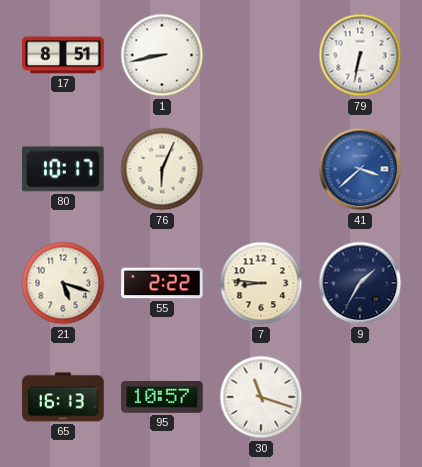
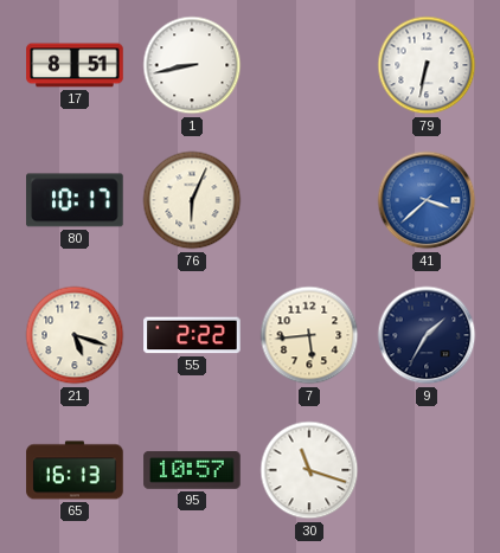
7: 8:46 -> 5:44 (309, 335)
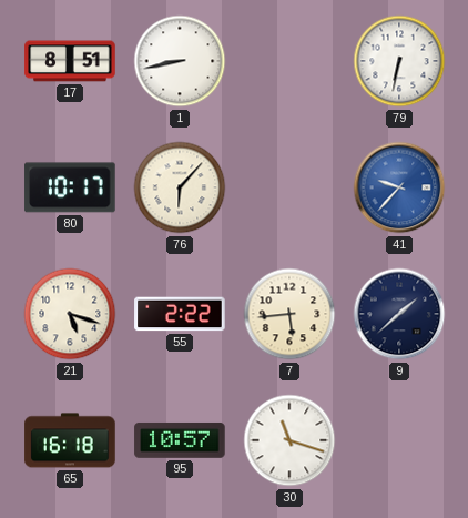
76: 6:04 -> 6:07 (180, 187)
41: 3:38 -> 9:37 (399, 187)
9: 1:35 -> 1:38 (399, 314)
65: 16:13 -> 16:18 (70, 440)
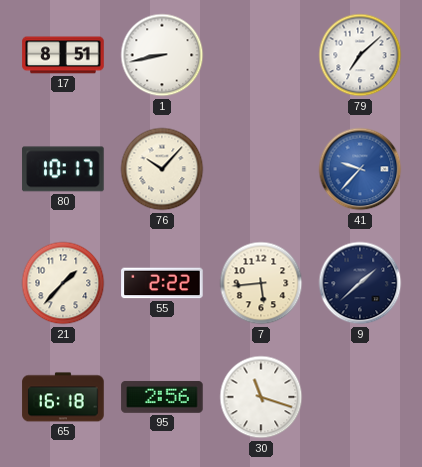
79: 6:32 -> 7:08 (360, 55)
76: 6:07 -> 10:07 (162, 169)
21: 5:18 -> 1:37 (63, 283)
95: 10:57 -> 2:56 (162, 397)
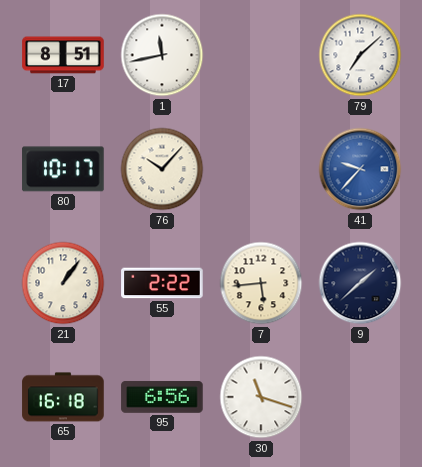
1: 8:43 -> 11:43 (162, 55)
21: 1:37 -> 1:06 (63, 283)
95: 2:56 -> 6:56 (162, 397)
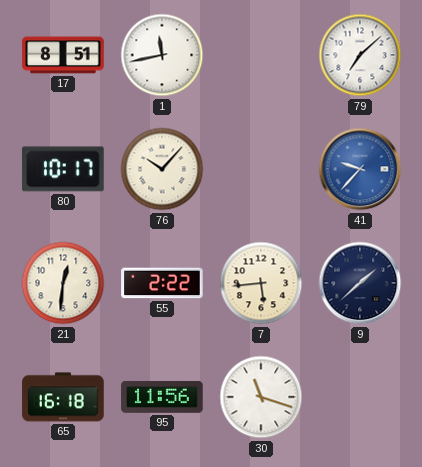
21: 1:06 -> 12:31 (63, 283)
95: 6:56 -> 11:56 (162, 397)
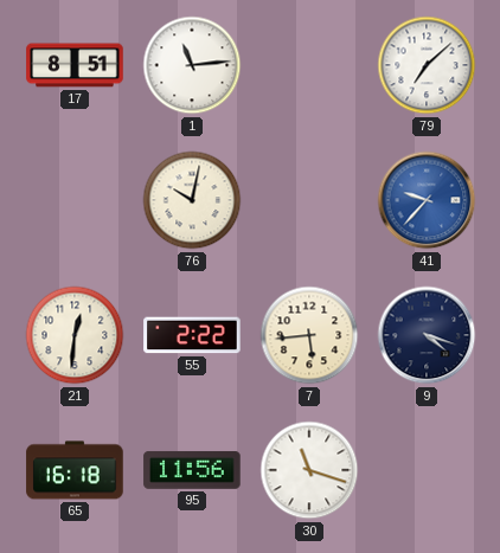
1: 11:43 -> 11:14 (192, 65)
80: 10:17 -> none (63, 169)
76: 10:07 -> 10:02 (192, 200)
9: 1:38 -> 4:18 (427, 335)
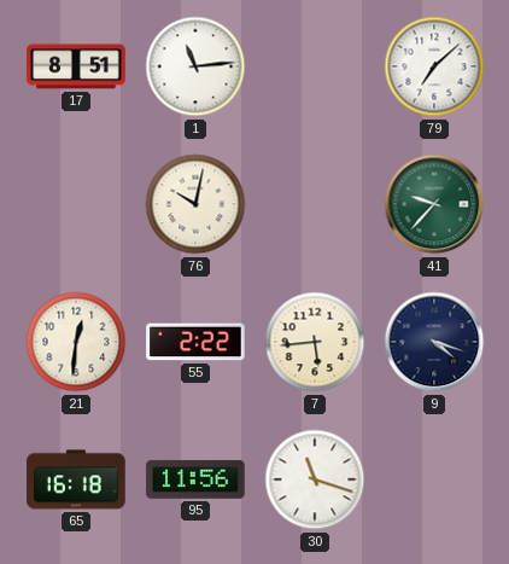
41 dial: blue -> green (434, 204)
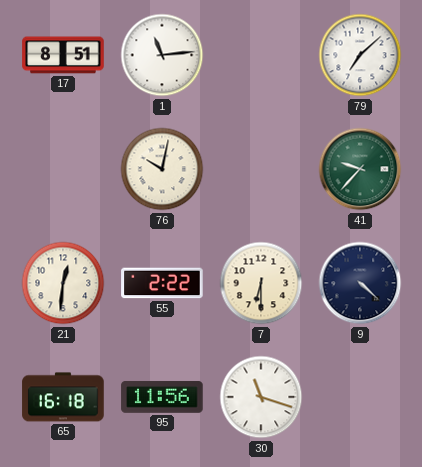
7: 5:44 -> 6:30 (261, 283)
9: 4:18 -> 4:22 (360, 283)
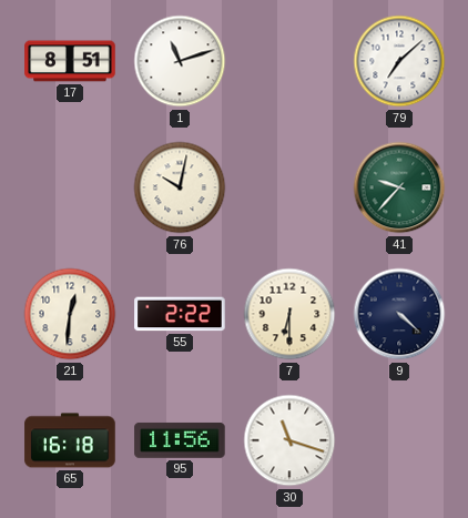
1: 11:14 -> 11:12 (180, 61)
